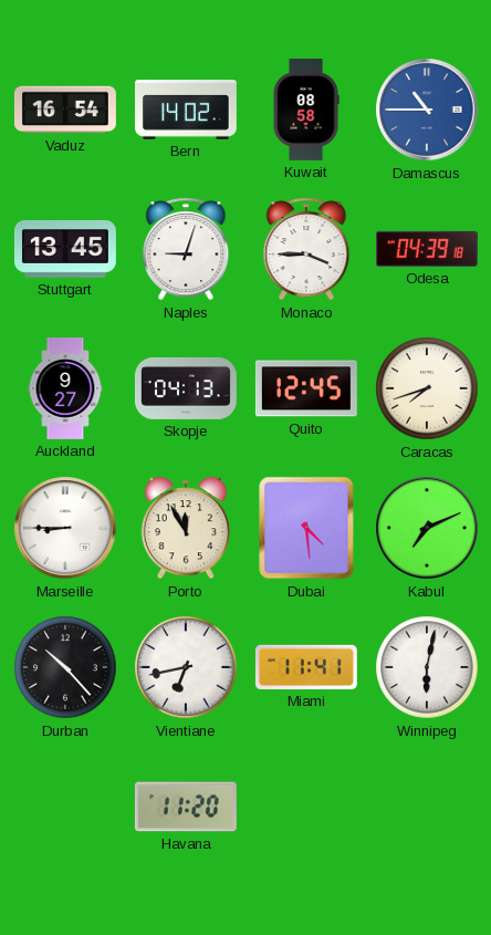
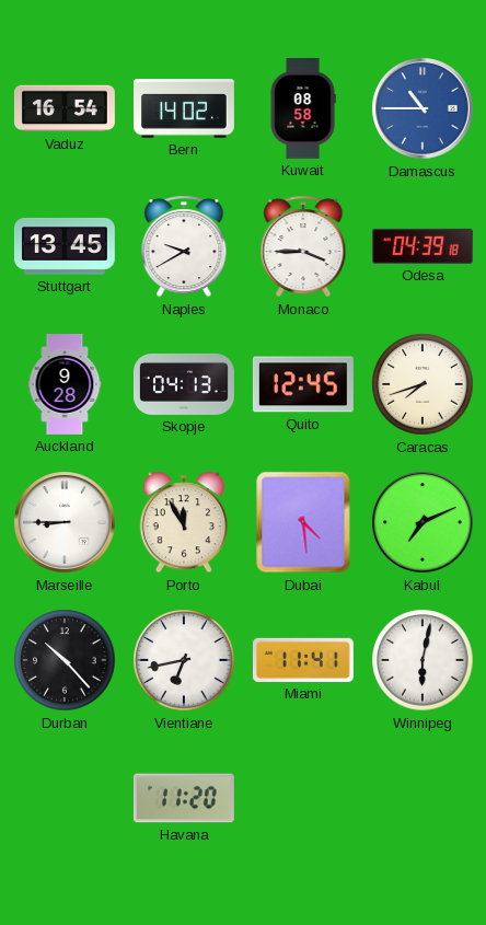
Naples: 9:03 -> 9:40 (184, 246)
Auckland: 9:27 -> 9:28 (65, 385)
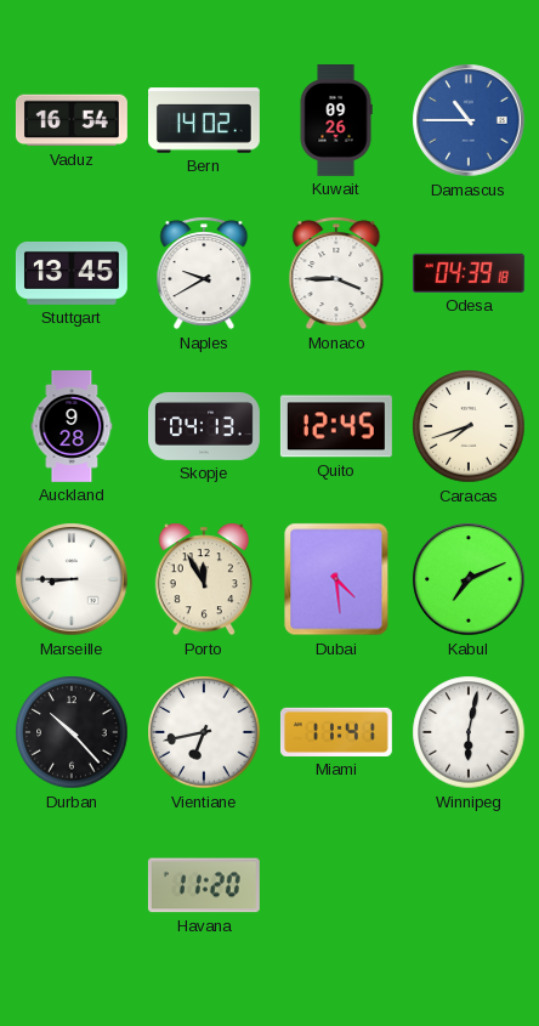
Kuwait: 08:58 -> 09:26 (336, 121)
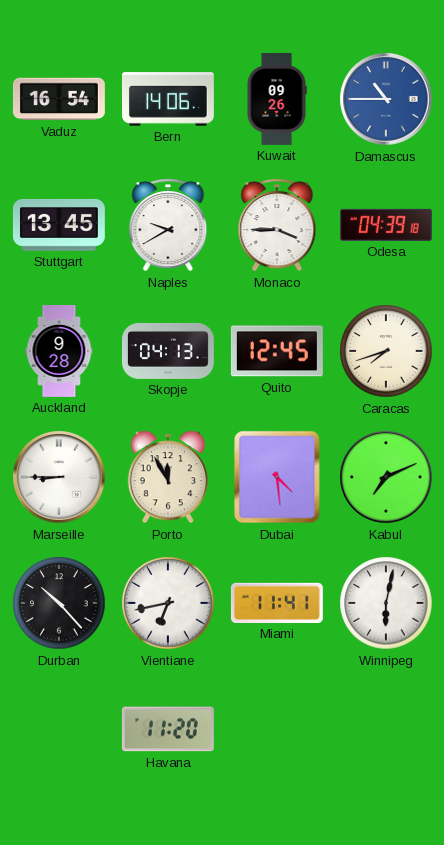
Bern: 14:02 -> 14:06 (169, 99)
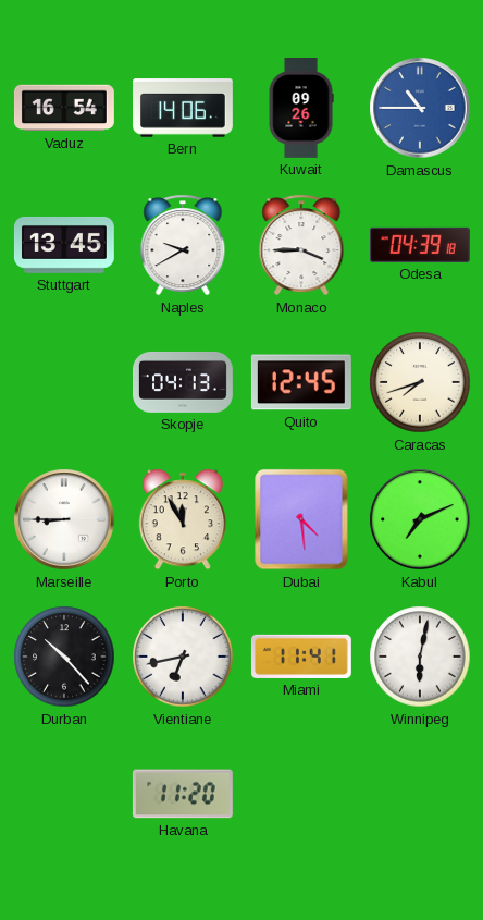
Auckland: 9:28 -> none (59, 352)
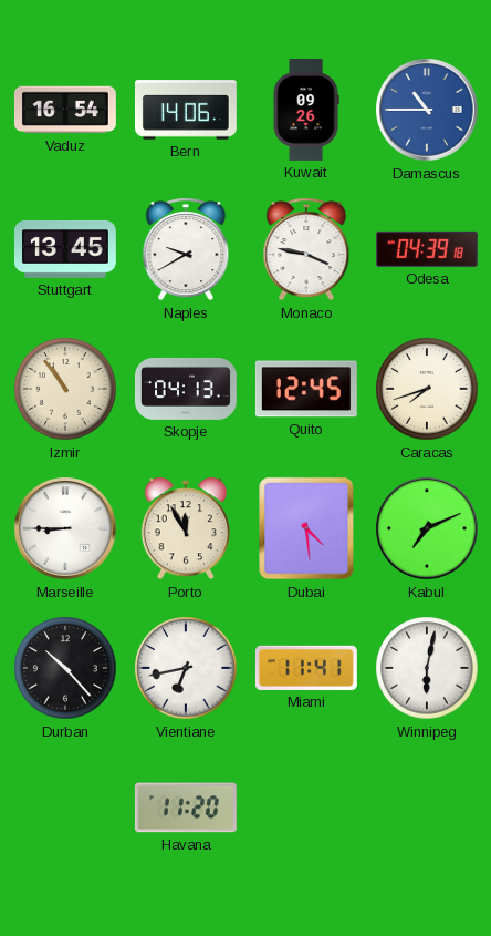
Monaco: 3:45 -> 3:47 (306, 249)
Izmir: none -> 10:54 (65, 389)
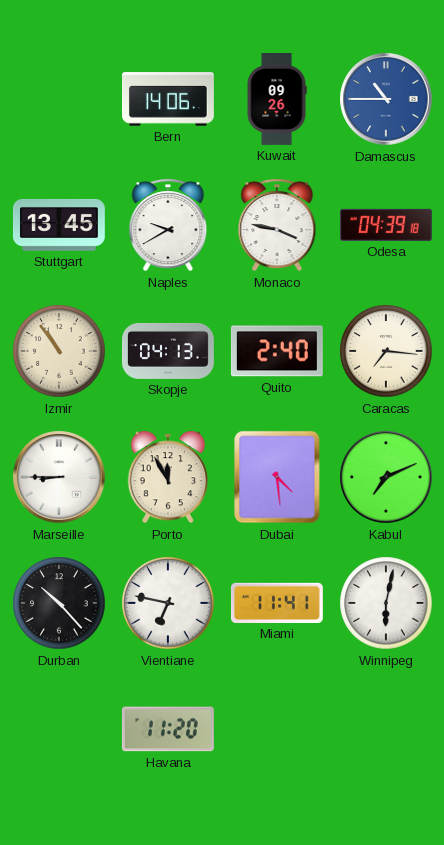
Vaduz: 16:54 -> none (65, 110)
Quito: 12:45 -> 2:40 (277, 351)
Caracas: 7:42 -> 7:16 (386, 351)
Vientiane: 6:43 -> 6:47 (168, 603)
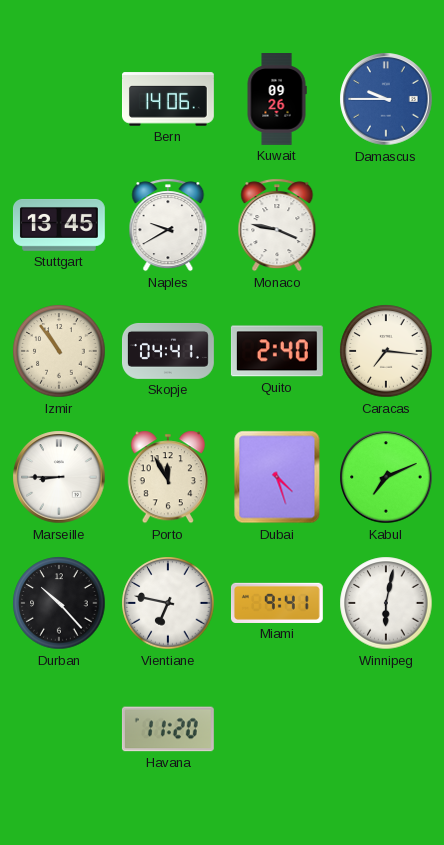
Damascus: 10:45 -> 9:45 (386, 99)
Odesa: 04:39 -> none (386, 225)
Skopje: 04:13 -> 04:41 (169, 351)
Dubai: 4:29 -> 4:27 (277, 477)
Miami: 11:41 -> 9:41 (277, 603)
